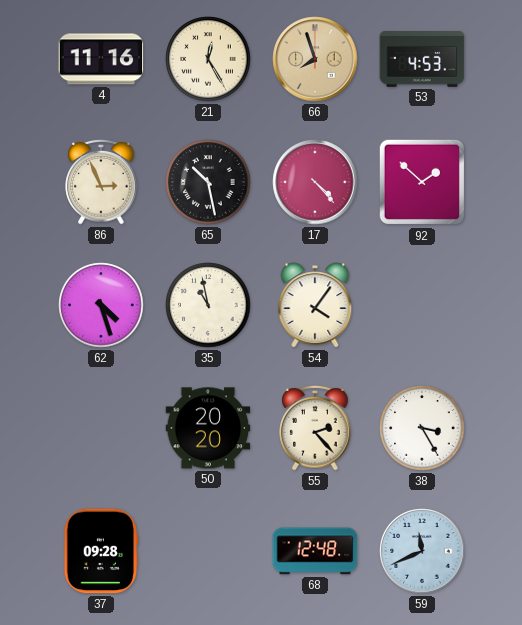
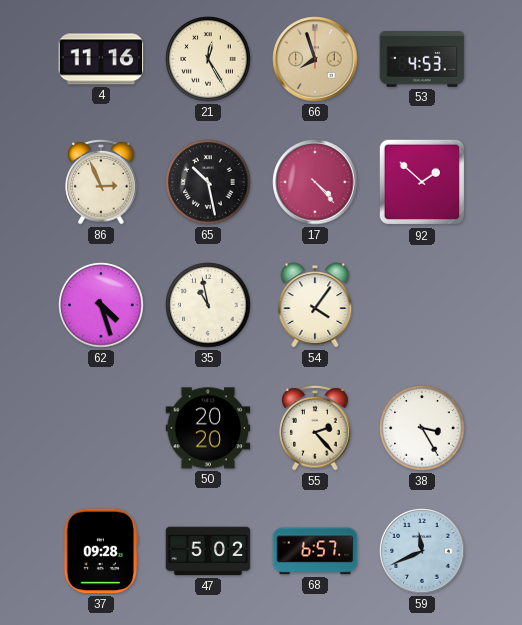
47: none -> 5:02 (208, 551)
68: 12:48 -> 6:57 (315, 551)
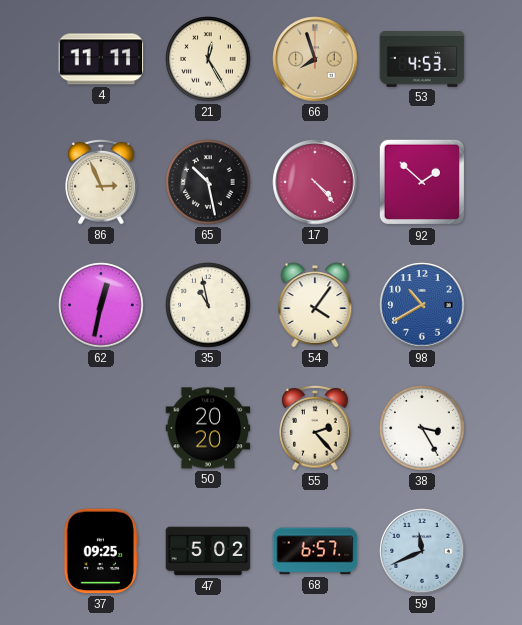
4: 11:16 -> 11:11 (101, 59)
62: 4:27 -> 12:32 (101, 305)
98: none -> 10:40 (422, 305)
37: 09:28 -> 09:25 (100, 551)
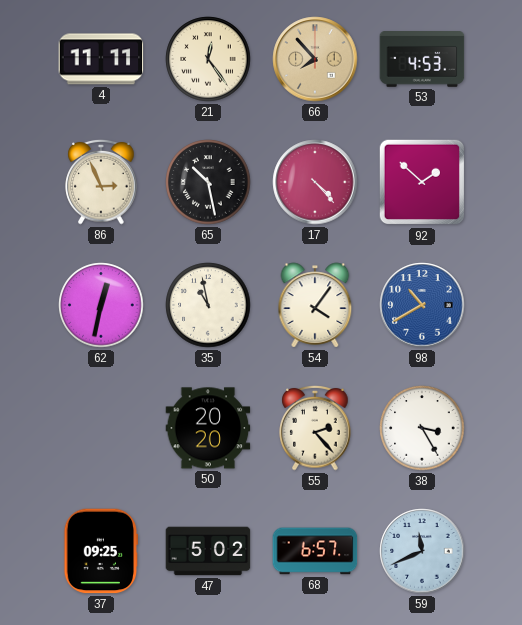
21: 12:25 -> 12:24 (208, 59)
66: 7:57 -> 7:53 (315, 59)
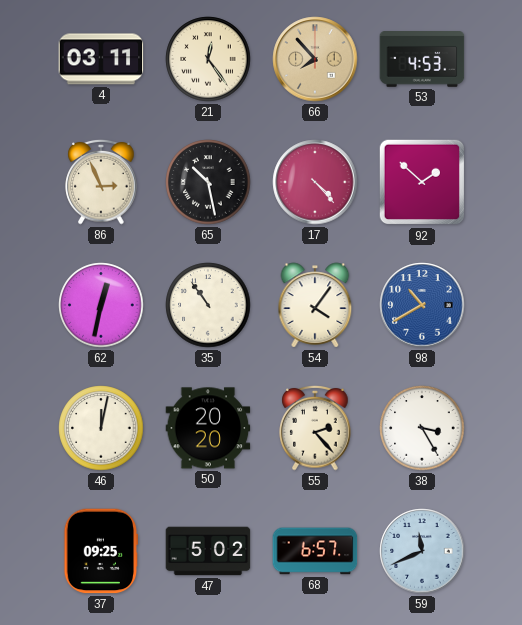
4: 11:11 -> 03:11 (101, 59)
35: 10:58 -> 10:54 (208, 305)
46: none -> 12:02 (101, 428)
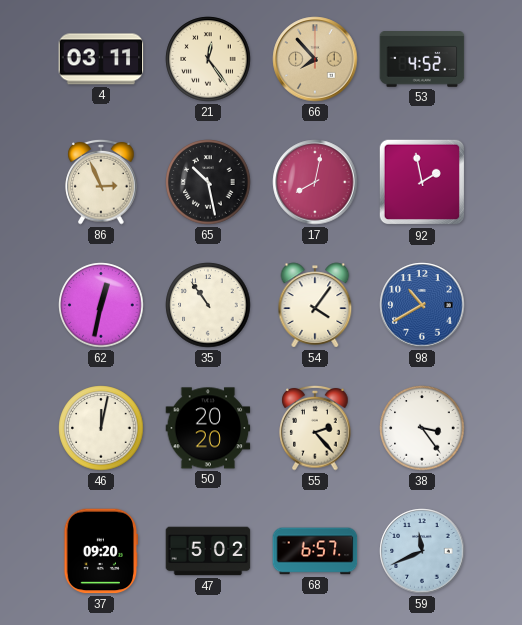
53: 4:53 -> 4:52 (422, 60)
17: 4:23 -> 8:02 (315, 182)
92: 1:52 -> 1:58 (422, 182)
38: 3:25 -> 3:24 (422, 428)
37: 09:25 -> 09:20 (100, 551)
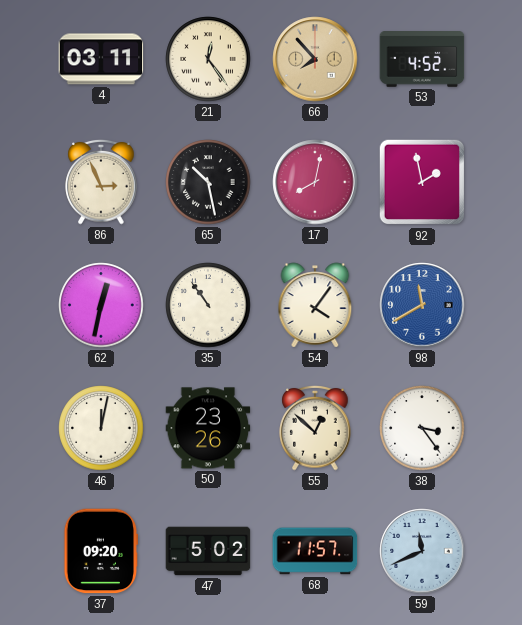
98: 10:40 -> 11:40 (422, 305)
50: 20:20 -> 23:26 (208, 428)
55: 2:23 -> 12:52 (315, 429)
68: 6:57 -> 11:57 (315, 551)
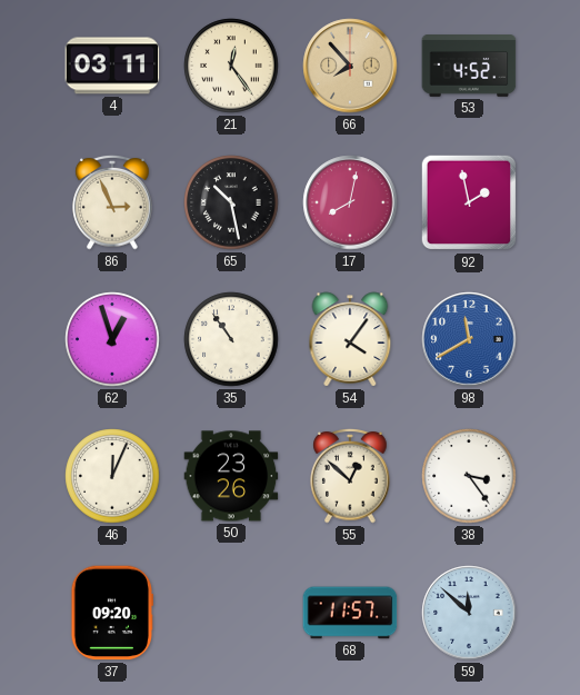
62: 12:32 -> 12:57 (112, 339)
46: 12:02 -> 12:04 (112, 476)
47: 5:02 -> none (208, 551)
59: 11:41 -> 11:52 (469, 613)
